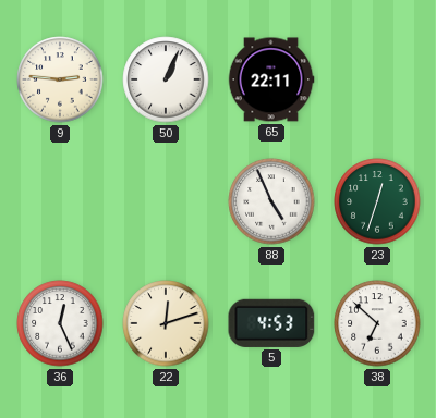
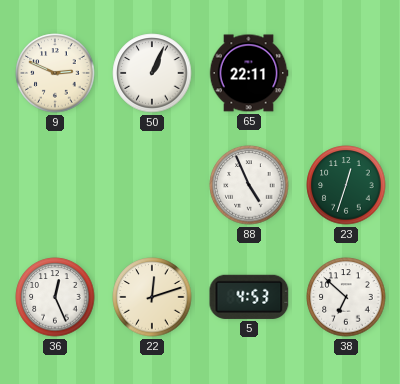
9: 2:46 -> 2:49 (55, 73)
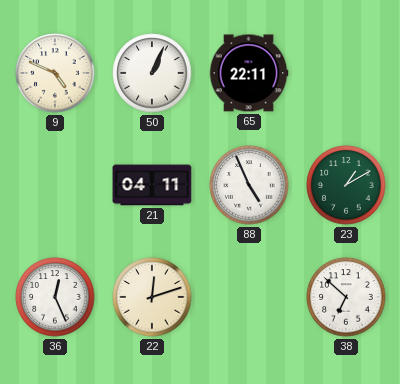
9: 2:49 -> 4:49 (55, 73)
21: none -> 04:11 (152, 185)
23: 12:33 -> 1:10 (346, 185)
5: 4:53 -> none (249, 297)
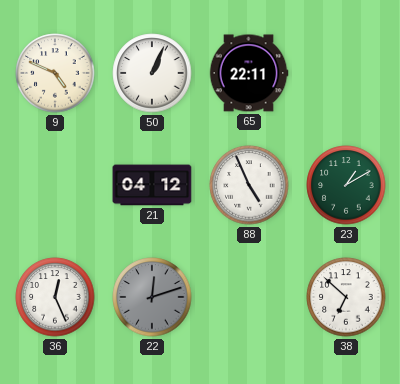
21: 04:11 -> 04:12 (152, 185)
22 dial: cream -> grey (152, 297)
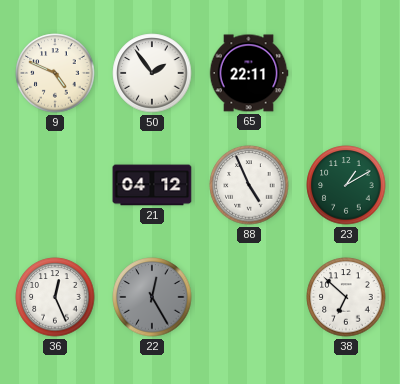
50: 1:04 -> 1:54 (152, 73)
22: 12:12 -> 12:25 (152, 297)
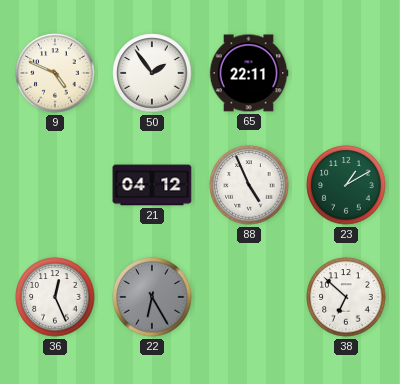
22: 12:25 -> 6:25 (152, 297)
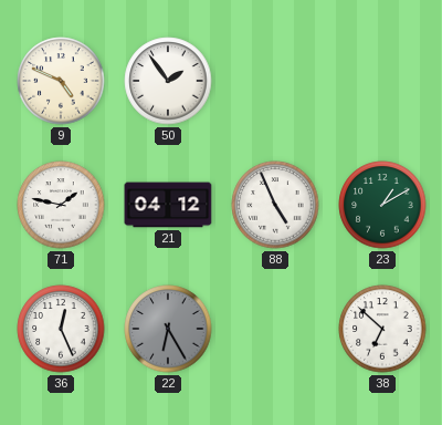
65: 22:11 -> none (249, 73)
71: none -> 1:47 (61, 205)
